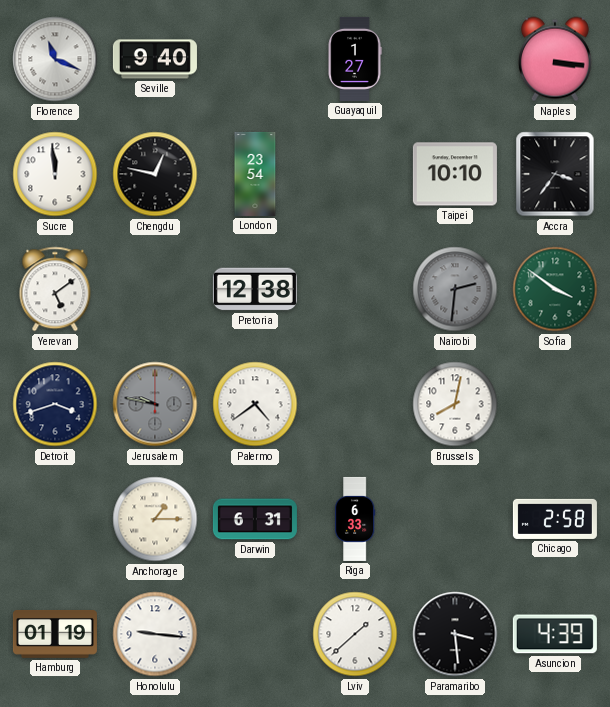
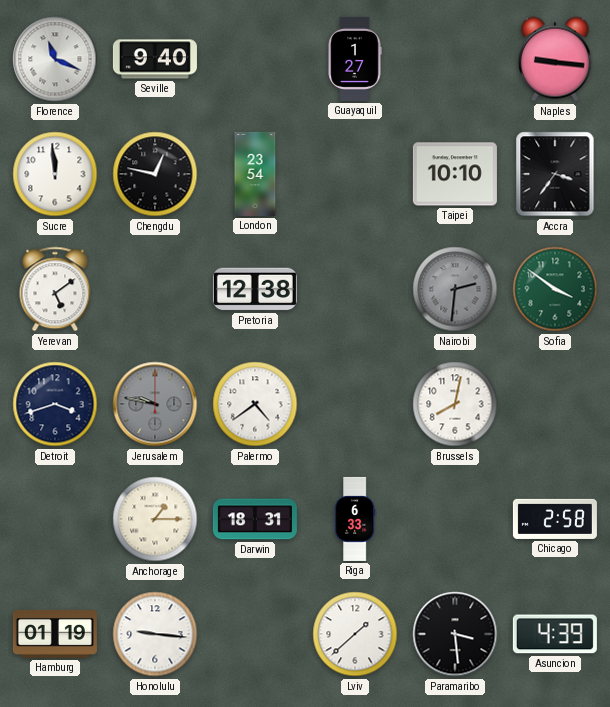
Naples: 3:16 -> 9:16 (555, 59)
Darwin: 6:31 -> 18:31 (255, 519)
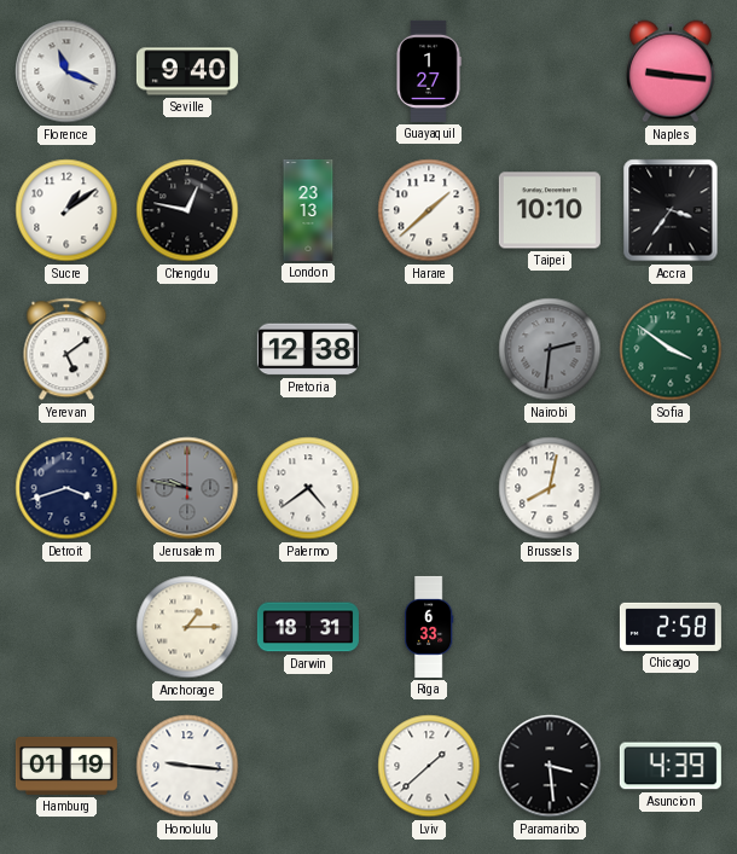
Sucre: 11:59 -> 1:09 (66, 210)
London: 23:54 -> 23:13 (308, 210)
Harare: none -> 1:38 (429, 210)
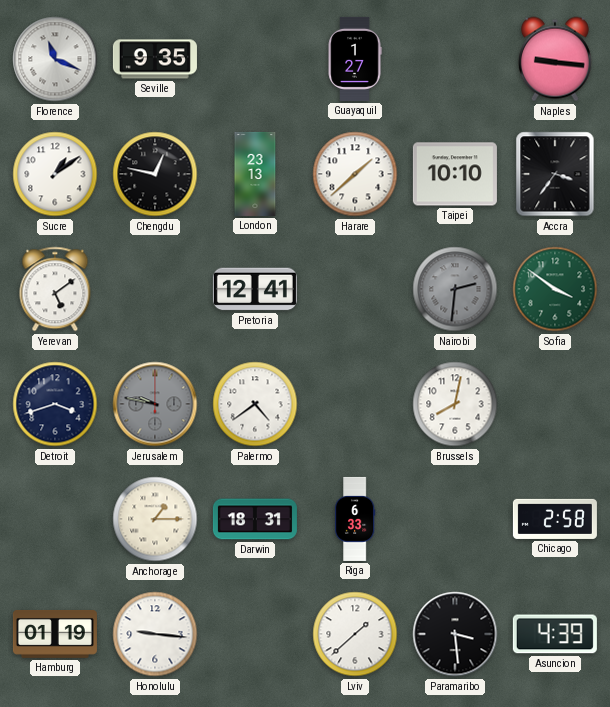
Seville: 9:40 -> 9:35 (155, 59)
Pretoria: 12:38 -> 12:41 (255, 289)
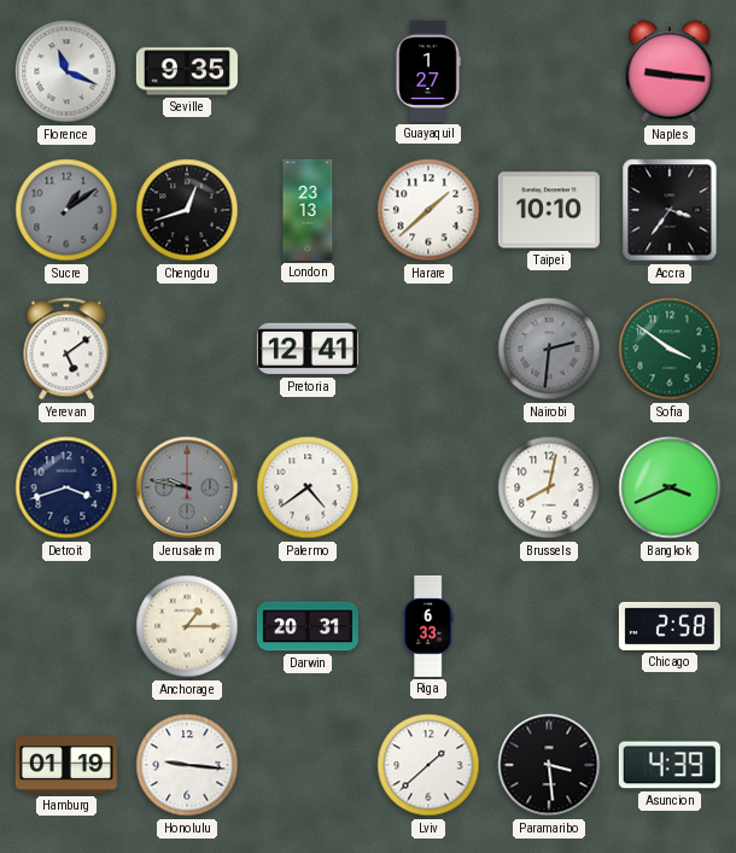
Sucre dial: white -> grey (66, 210)
Chengdu: 12:47 -> 12:42 (187, 210)
Bangkok: none -> 3:41 (670, 487)
Darwin: 18:31 -> 20:31 (308, 626)
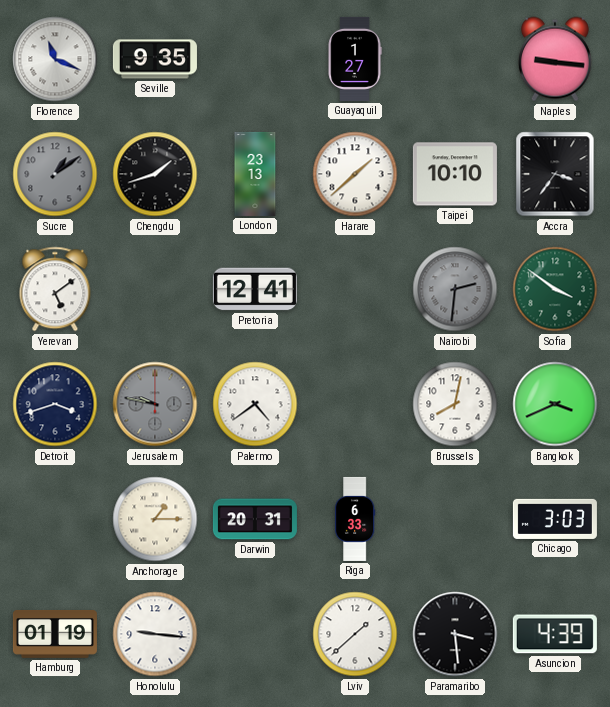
Chengdu: 12:42 -> 1:42 (155, 174)
Chicago: 2:58 -> 3:03 (555, 519)
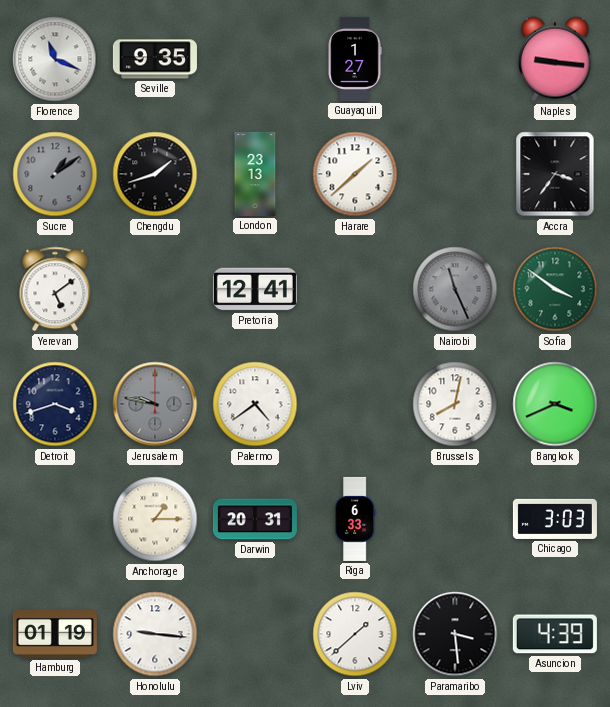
Taipei: 10:10 -> none (455, 174)
Nairobi: 2:31 -> 11:26 (455, 289)
